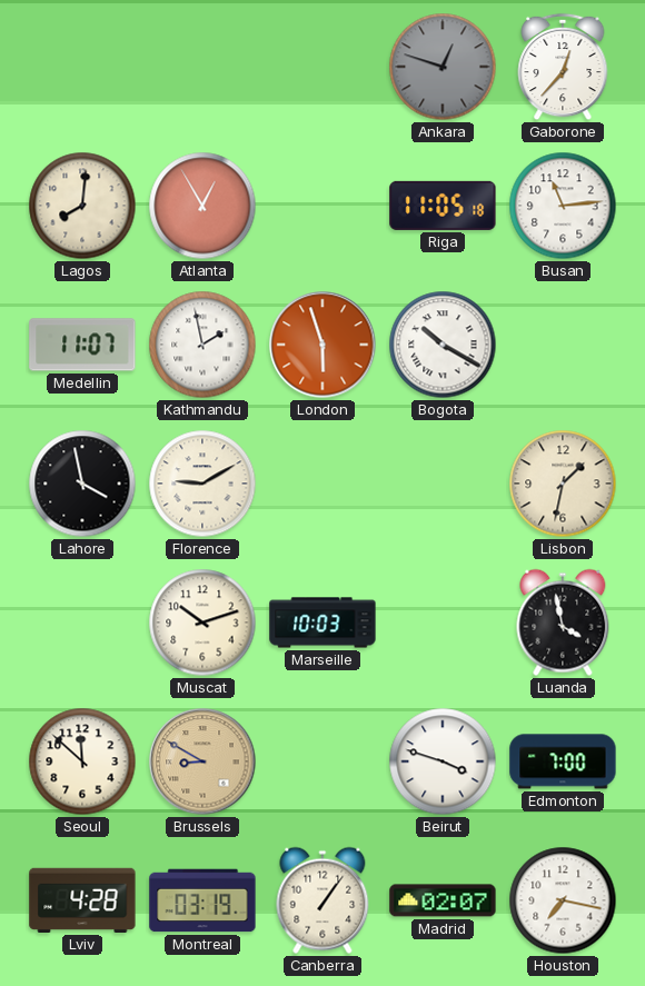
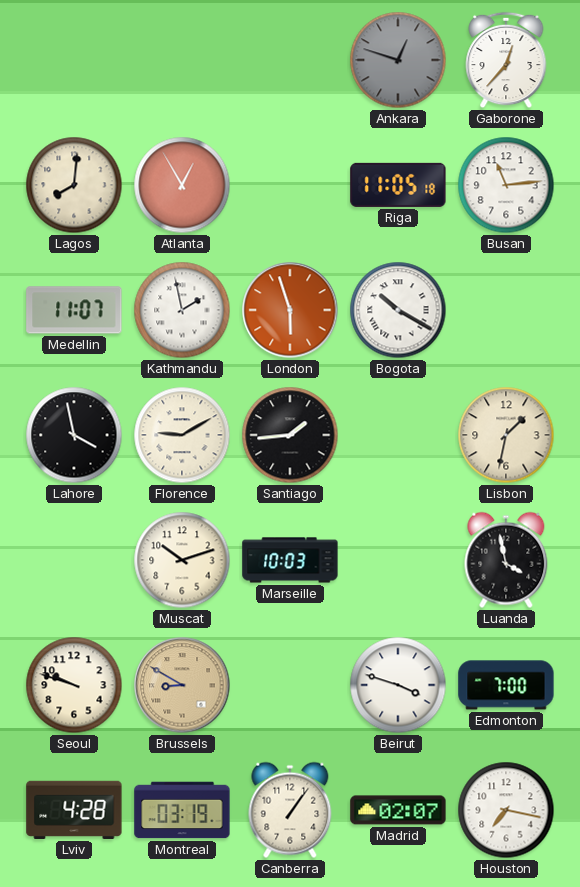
Santiago: none -> 1:44 (290, 435)
Seoul: 11:52 -> 9:48 (74, 685)
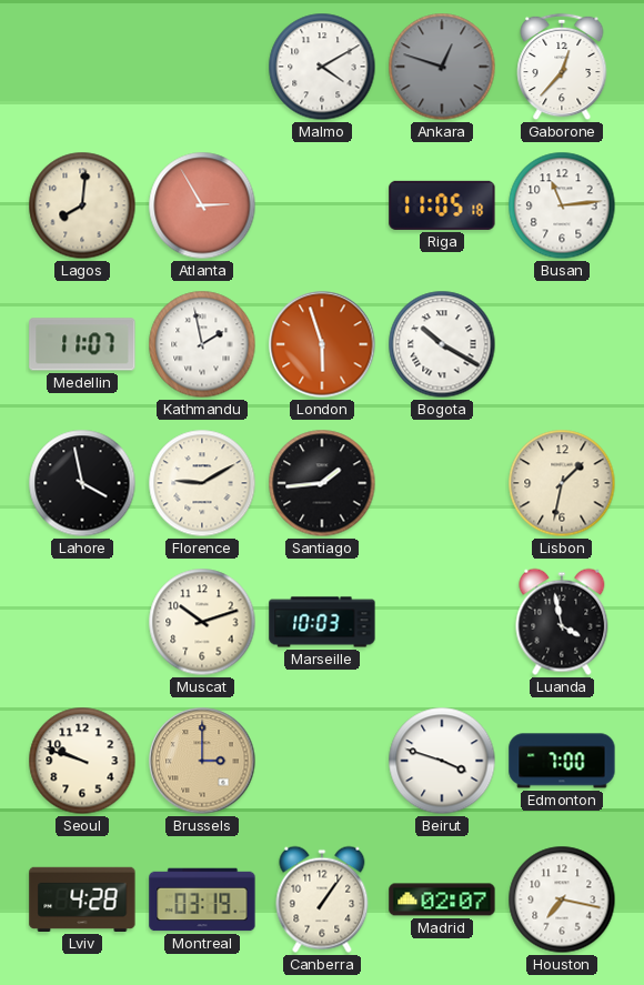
Malmo: none -> 4:10 (322, 67)
Atlanta: 12:55 -> 2:55 (202, 205)
Brussels: 8:50 -> 3:00 (202, 761)
